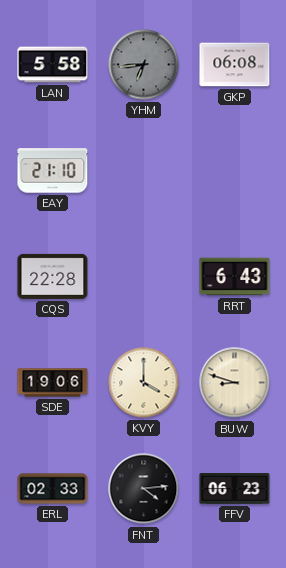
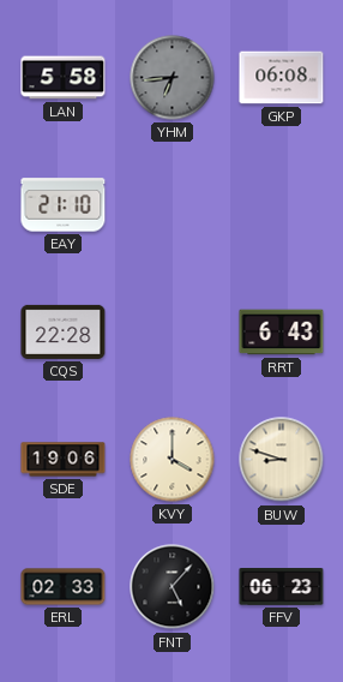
FNT: 4:14 -> 5:07 (173, 587)
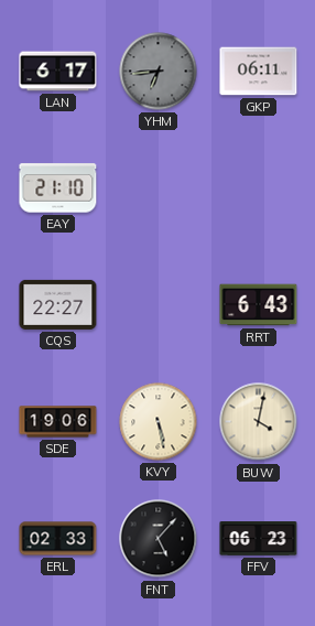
LAN: 5:58 -> 6:17 (58, 72)
GKP: 06:08 -> 06:11 (259, 72)
CQS: 22:28 -> 22:27 (58, 304)
KVY: 4:00 -> 5:28 (159, 422)
BUW: 8:48 -> 4:02 (259, 422)
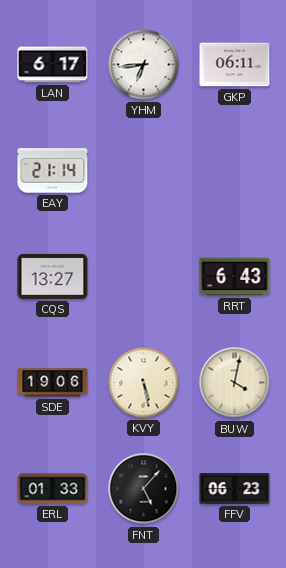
YHM dial: grey -> white (144, 65)
EAY: 21:10 -> 21:14 (53, 171)
CQS: 22:27 -> 13:27 (53, 276)
ERL: 02:33 -> 01:33 (53, 489)
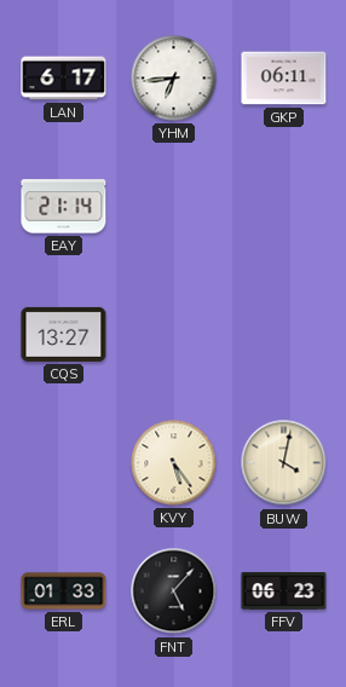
RRT: 6:43 -> none (235, 277)
SDE: 19:06 -> none (53, 383)
KVY: 5:28 -> 5:24 (174, 463)
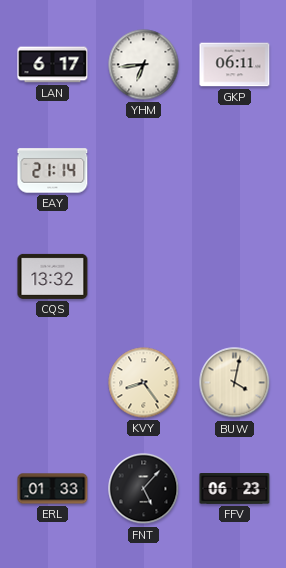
CQS: 13:27 -> 13:32 (53, 276)
KVY: 5:24 -> 8:24 (144, 383)
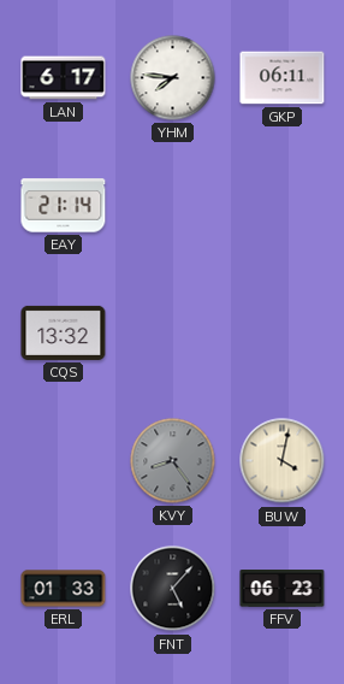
YHM: 6:44 -> 7:46 (173, 78)
KVY dial: cream -> grey (173, 461)
